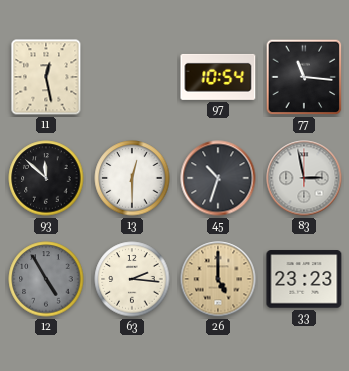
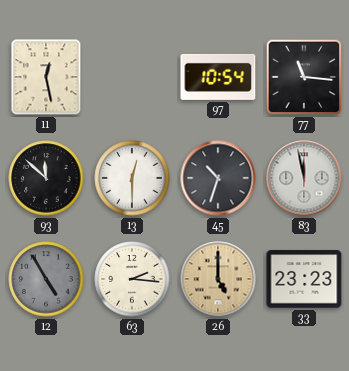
83: 2:58 -> 11:58 (304, 178)
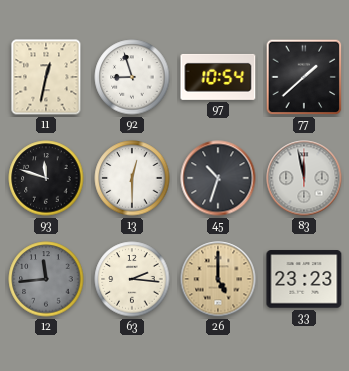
11: 12:28 -> 12:32 (46, 77)
92: none -> 8:57 (132, 77)
77: 11:16 -> 1:38 (304, 77)
93: 11:52 -> 11:48 (46, 178)
12: 4:55 -> 11:44 (46, 279)
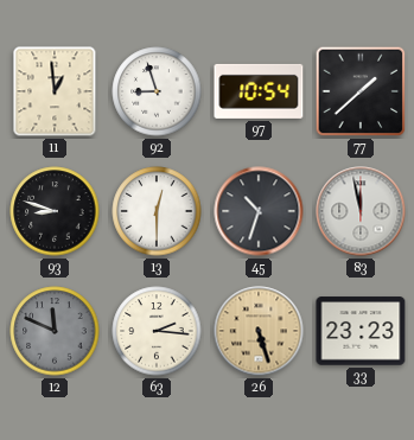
11: 12:32 -> 12:59 (55, 91)
93: 11:48 -> 8:48 (55, 211)
12: 11:44 -> 11:49 (55, 331)
26: 5:00 -> 5:27 (259, 331)
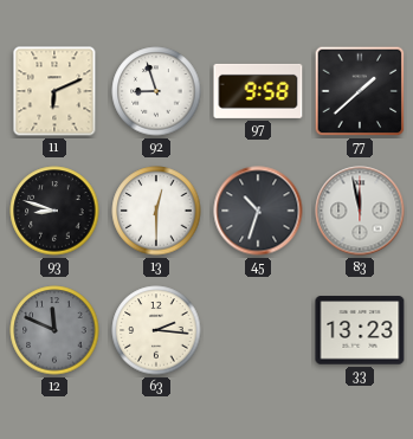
11: 12:59 -> 6:11 (54, 91)
97: 10:54 -> 9:58 (258, 91)
26: 5:27 -> none (259, 331)
33: 23:23 -> 13:23 (360, 330)
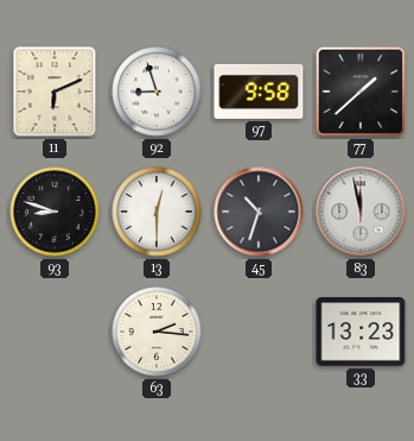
12: 11:49 -> none (54, 330)
